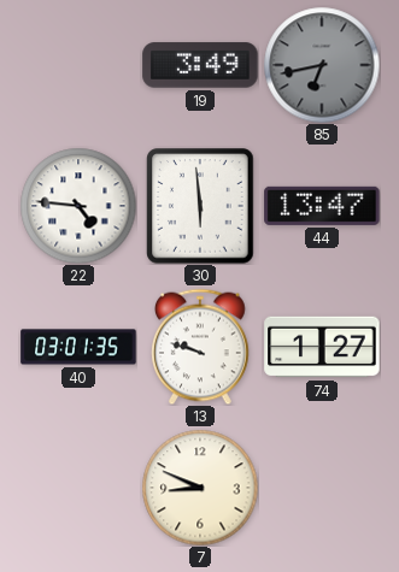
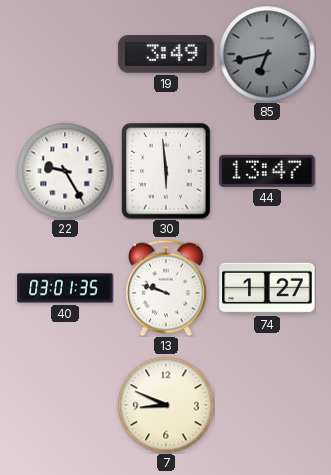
22: 4:46 -> 9:25 (65, 171)
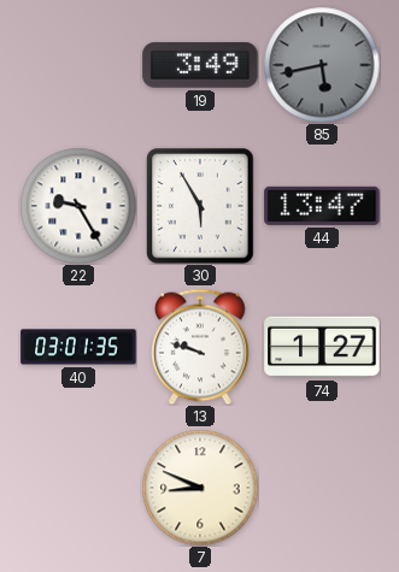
85: 6:43 -> 5:43 (322, 65)
30: 5:59 -> 5:55 (200, 206)
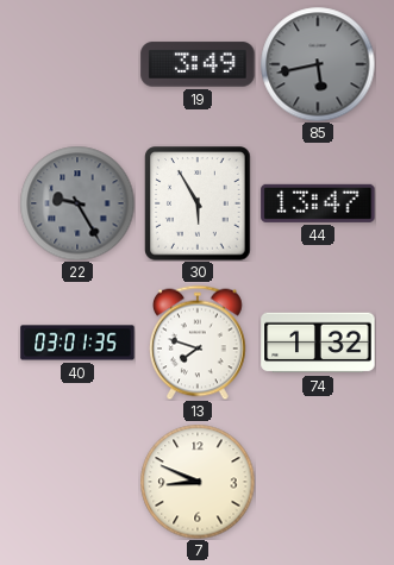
22 dial: white -> grey (77, 203)
13: 9:48 -> 7:48 (199, 343)
74: 1:27 -> 1:32 (318, 343)
